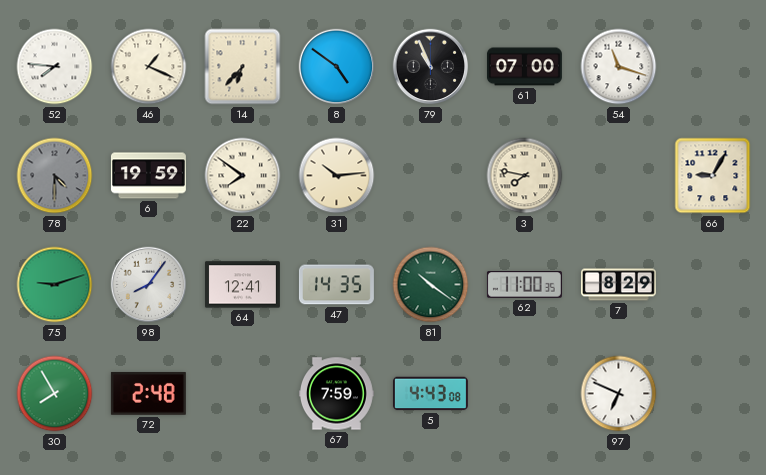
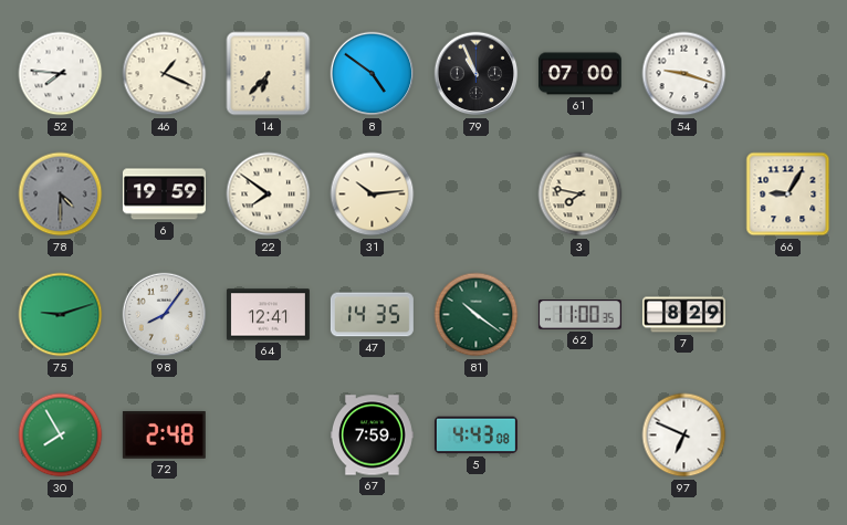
54: 11:18 -> 9:18 (684, 74)
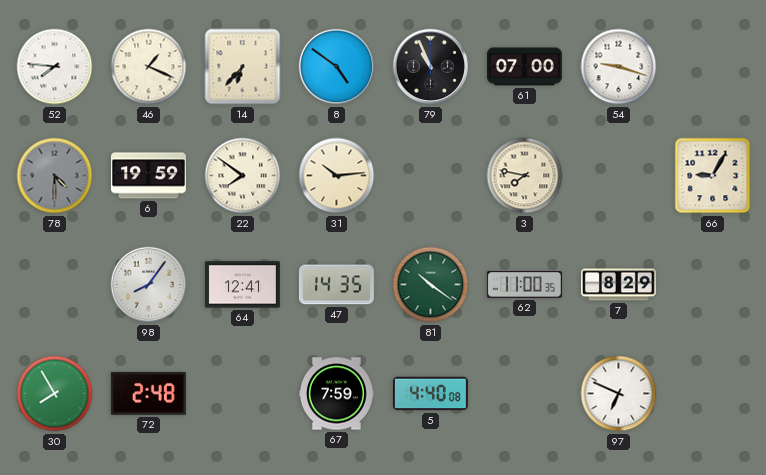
75: 9:12 -> none (61, 315)
5: 4:43 -> 4:40 (430, 394)
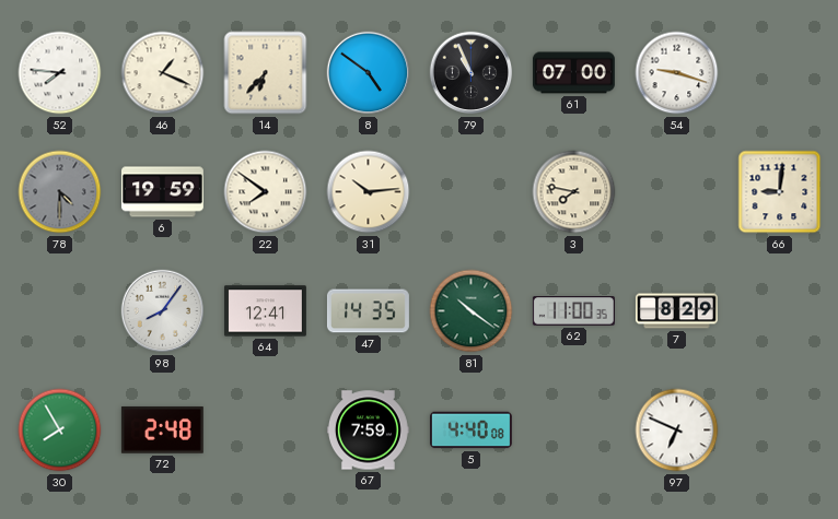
66: 9:05 -> 9:01 (780, 192)
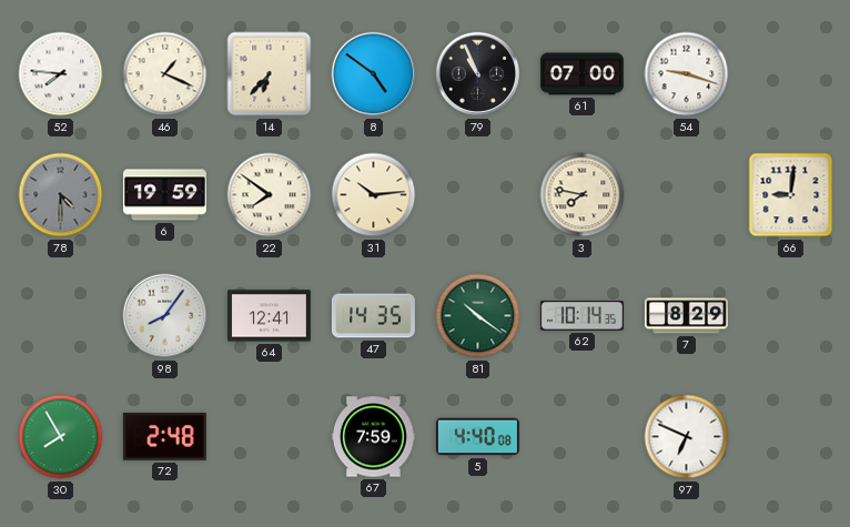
62: 11:00 -> 10:14 (581, 316)
